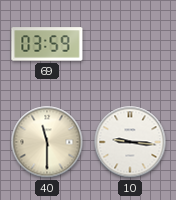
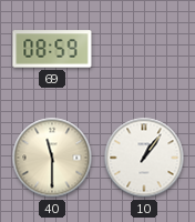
69: 03:59 -> 08:59 (52, 49)
10: 9:16 -> 1:06 (144, 158)
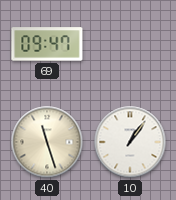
69: 08:59 -> 09:47 (47, 44)
40: 11:30 -> 11:27 (47, 142)
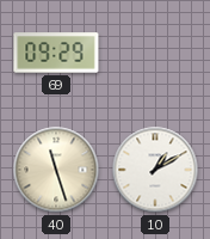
69: 09:47 -> 09:29 (56, 53)
10: 1:06 -> 1:10 (155, 170)
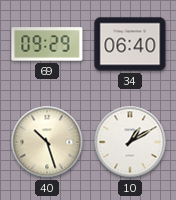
34: none -> 06:40 (130, 44)
40: 11:27 -> 10:27 (47, 142)
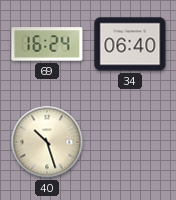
69: 09:29 -> 16:24 (47, 44)
10: 1:10 -> none (130, 142)
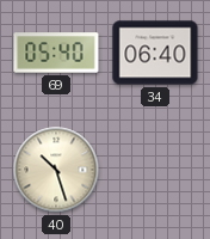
69: 16:24 -> 05:40 (56, 53)
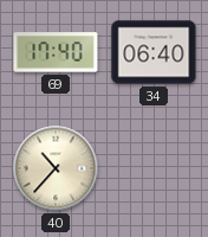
69: 05:40 -> 17:40 (56, 52)
40: 10:27 -> 10:37 (56, 168)
